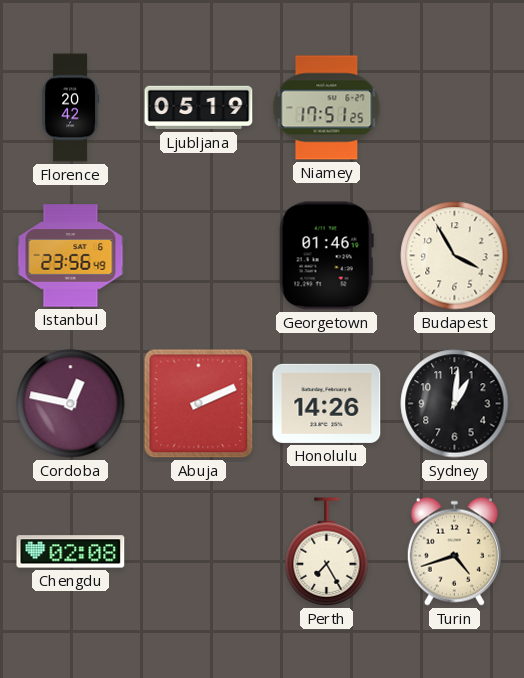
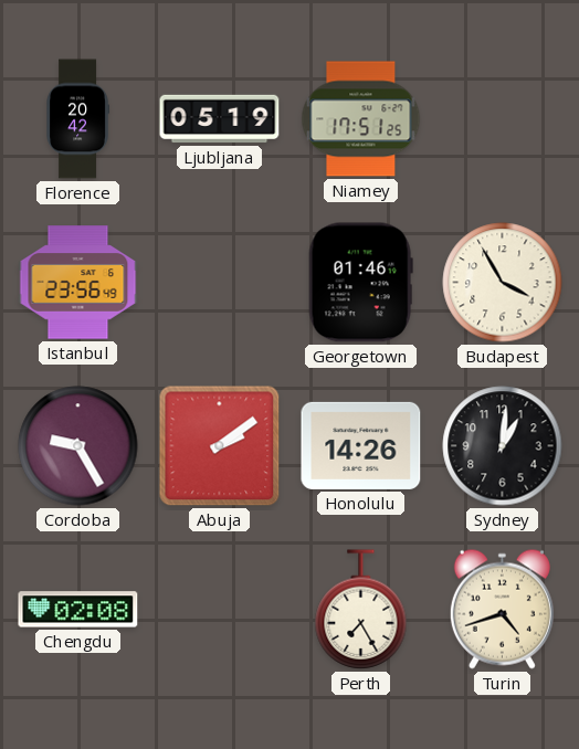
Cordoba: 12:47 -> 9:25 (78, 446)
Abuja: 2:11 -> 2:09 (220, 446)
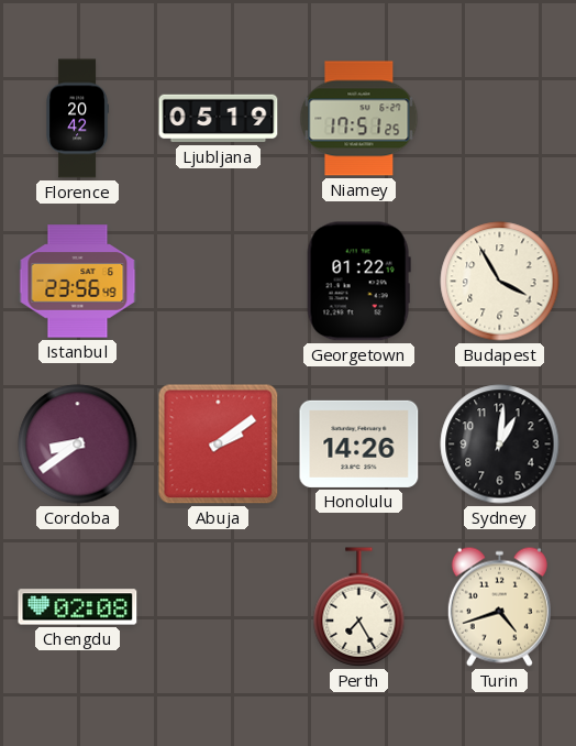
Georgetown: 01:46 -> 01:22 (358, 282)
Cordoba: 9:25 -> 8:39 (78, 445)
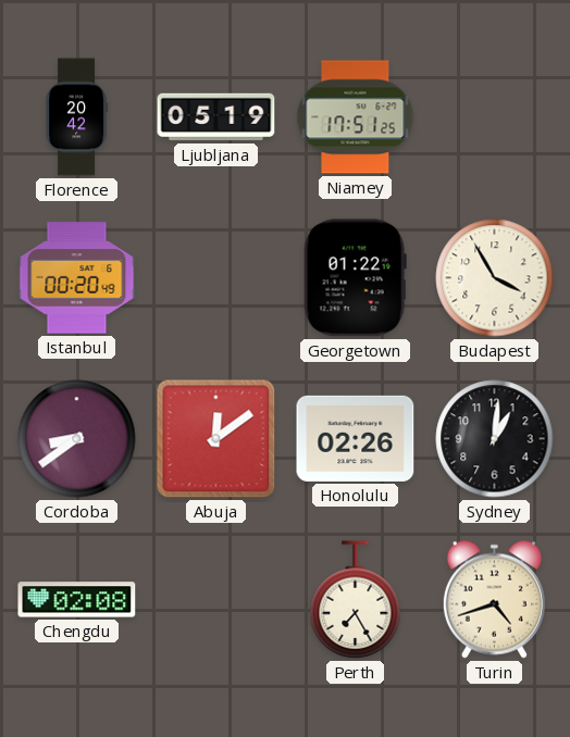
Istanbul: 23:56 -> 00:20 (77, 278)
Abuja: 2:09 -> 12:09 (216, 439)
Honolulu: 14:26 -> 02:26 (356, 438)
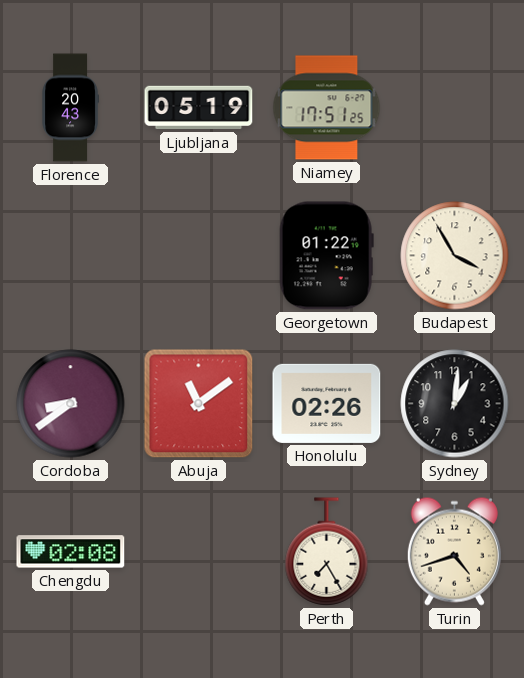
Florence: 20:42 -> 20:43 (70, 108)
Istanbul: 00:20 -> none (77, 278)
Abuja: 12:09 -> 11:09 (199, 404)
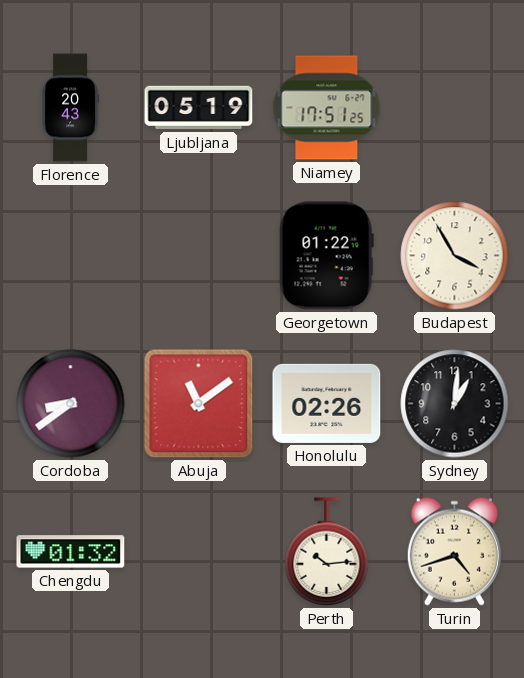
Chengdu: 02:08 -> 01:32 (71, 552)
Perth: 7:25 -> 10:14 (327, 552)
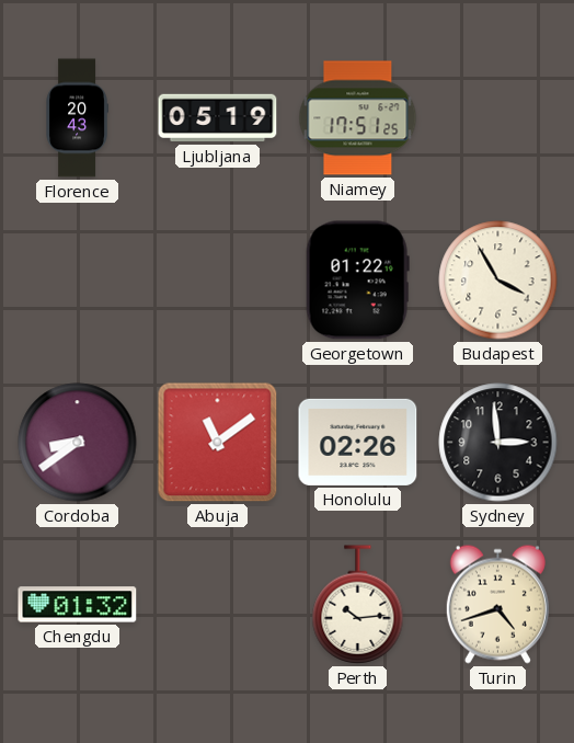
Sydney: 1:01 -> 2:59 (498, 443)
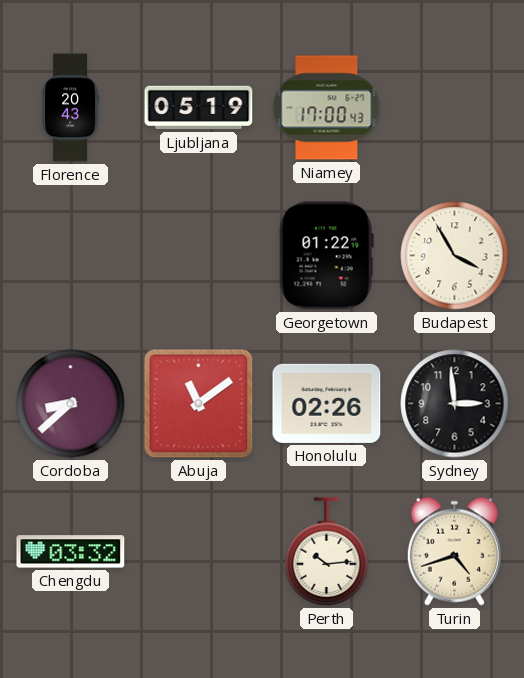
Niamey: 17:51 -> 17:00 (327, 108)
Cordoba: 8:39 -> 8:38 (71, 404)
Chengdu: 01:32 -> 03:32 (71, 552)
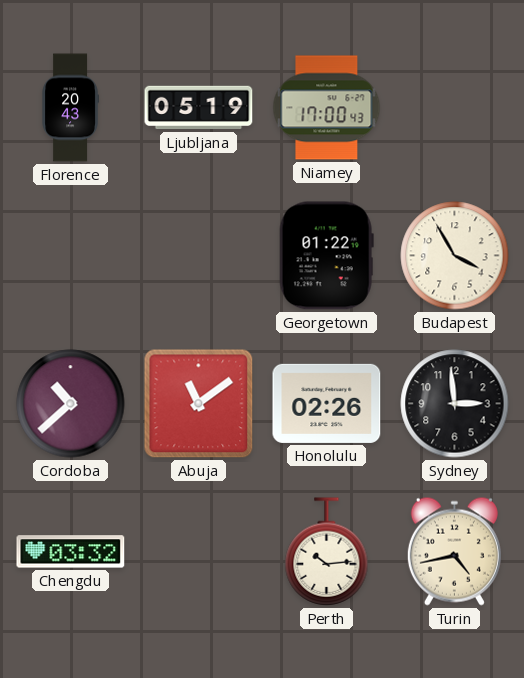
Cordoba: 8:38 -> 10:38 (71, 404)
Turin: 4:42 -> 4:43 (454, 551)
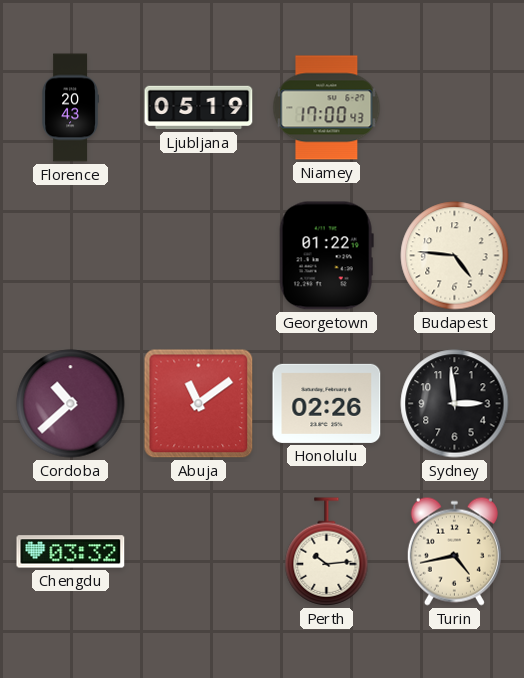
Budapest: 3:55 -> 4:46 (455, 256)
